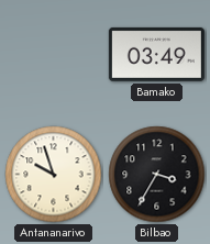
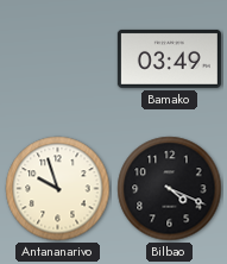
Bilbao: 3:35 -> 4:19 (170, 189)
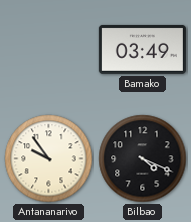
Antananarivo: 9:57 -> 9:54 (49, 159)
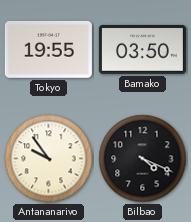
Tokyo: none -> 19:55 (48, 49)
Bamako: 03:49 -> 03:50 (142, 49)
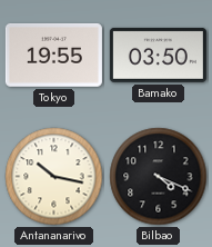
Antananarivo: 9:54 -> 10:17 (54, 177)
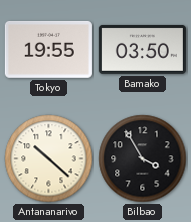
Antananarivo: 10:17 -> 10:22 (49, 159)
Bilbao: 4:19 -> 3:55 (143, 159)
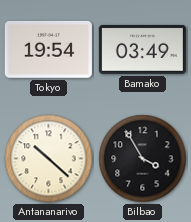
Tokyo: 19:55 -> 19:54 (48, 49)
Bamako: 03:50 -> 03:49 (142, 49)
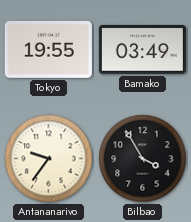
Tokyo: 19:54 -> 19:55 (48, 49)
Antananarivo: 10:22 -> 9:36 (49, 159)
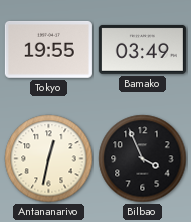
Antananarivo: 9:36 -> 12:32 (49, 159)
Bilbao: 3:55 -> 3:56 (143, 159)
